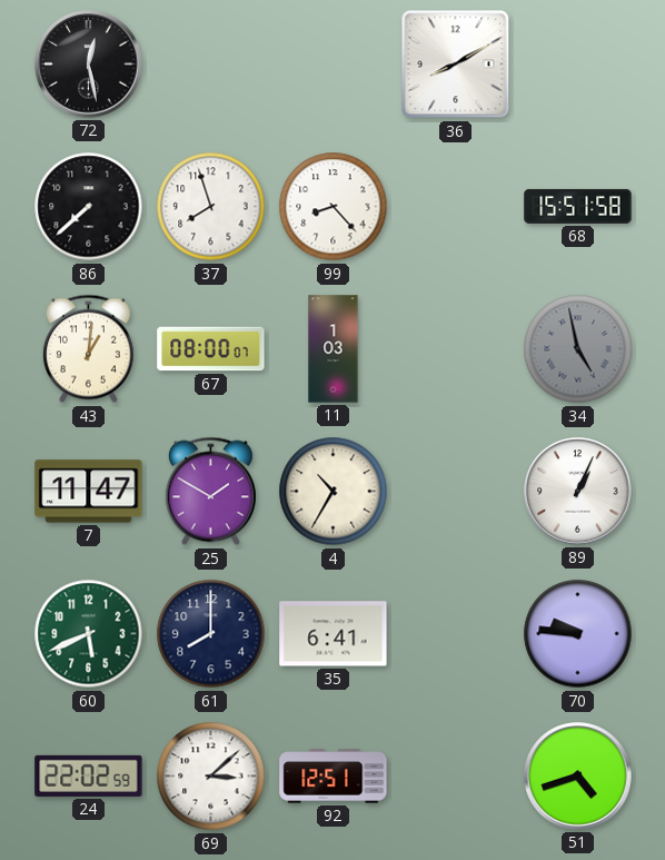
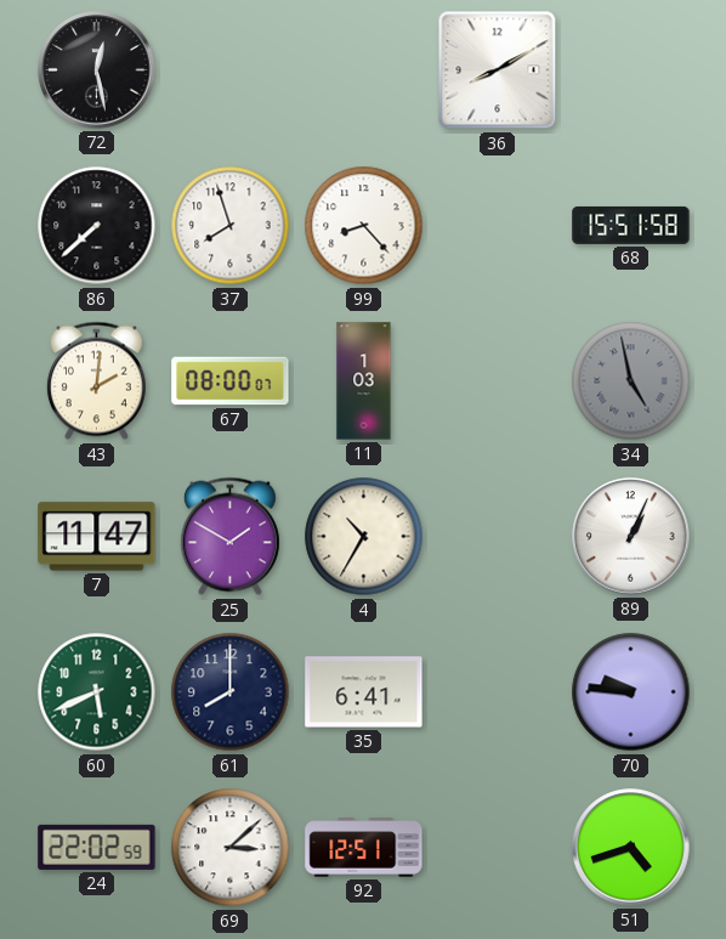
43: 1:01 -> 2:01 (96, 381)
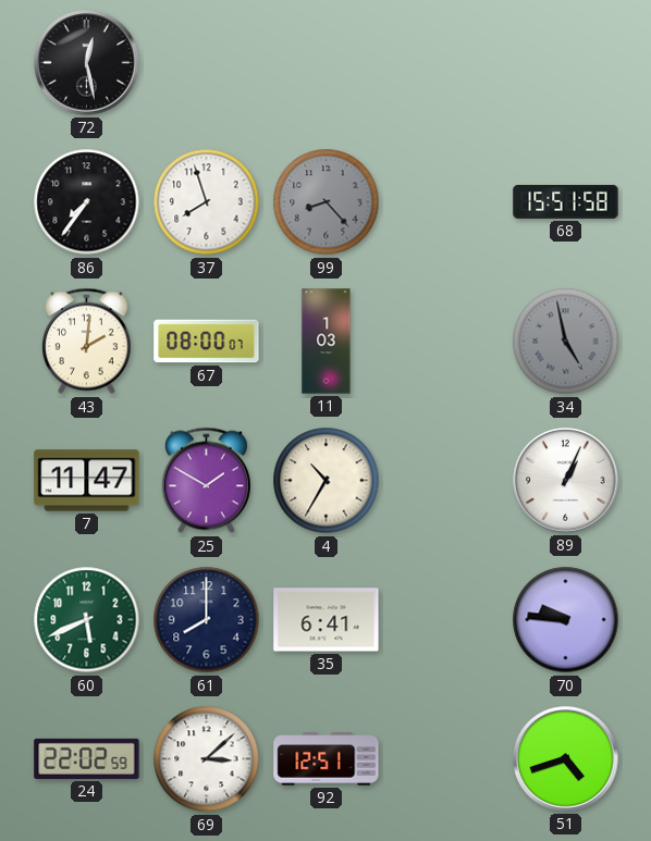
36: 8:10 -> none (498, 70)
86: 7:38 -> 7:36 (87, 202)
99 dial: white -> grey (327, 202)
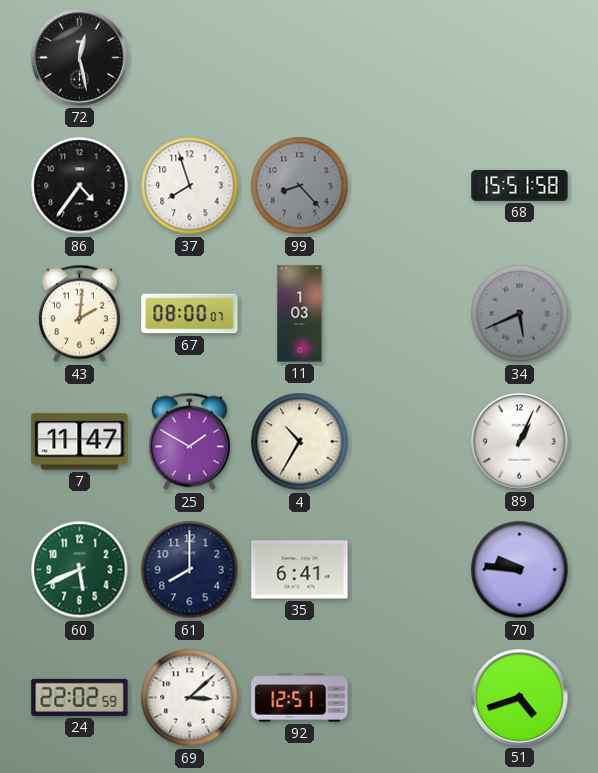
86: 7:36 -> 4:36 (80, 186)
34: 4:58 -> 5:41 (520, 314)
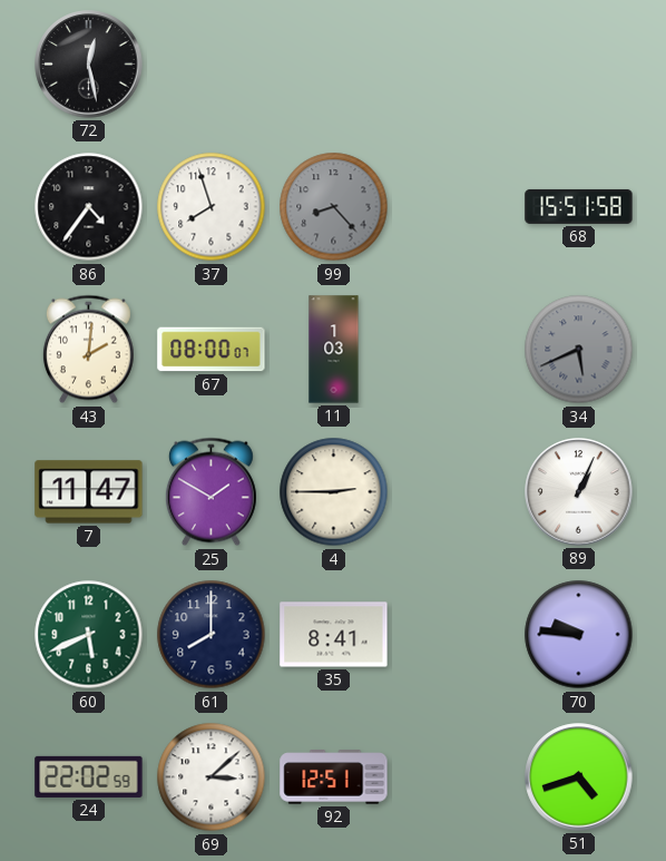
4: 10:35 -> 2:45 (334, 492)
35: 6:41 -> 8:41 (334, 635)
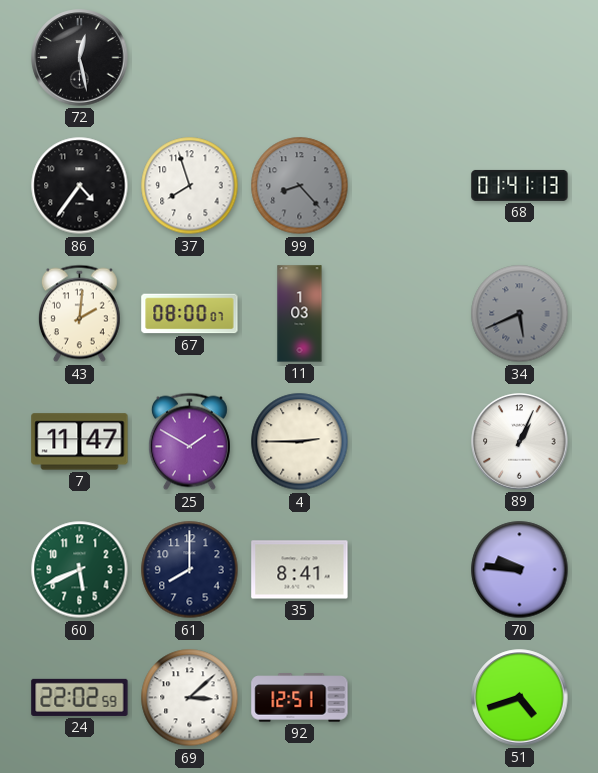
68: 15:51 -> 01:41 (520, 185)
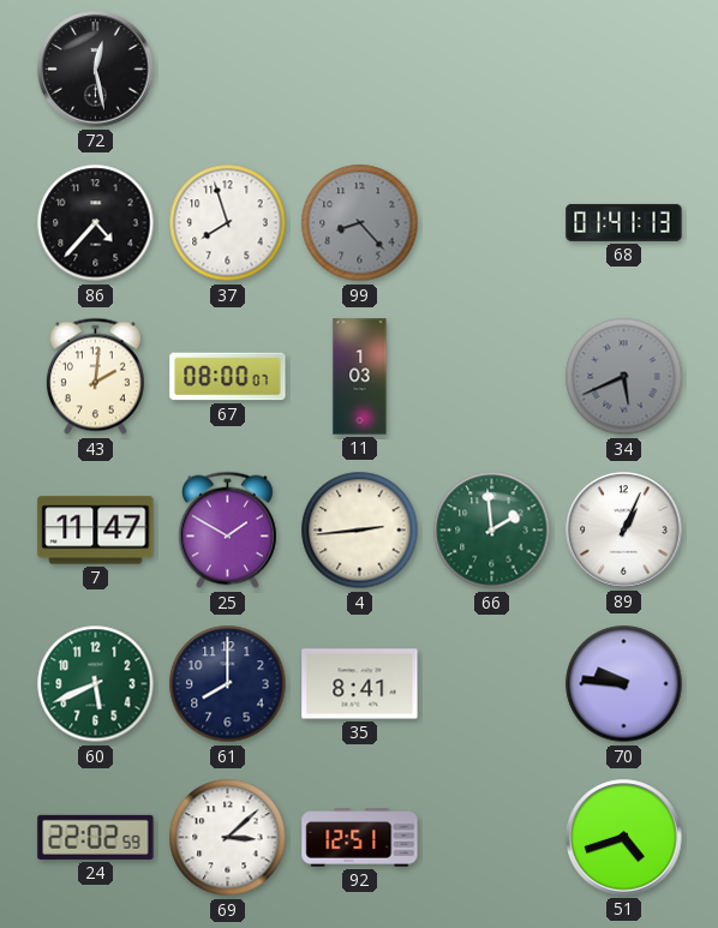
86: 4:36 -> 4:37 (96, 223)
4: 2:45 -> 2:44 (360, 531)
66: none -> 1:59 (492, 531)
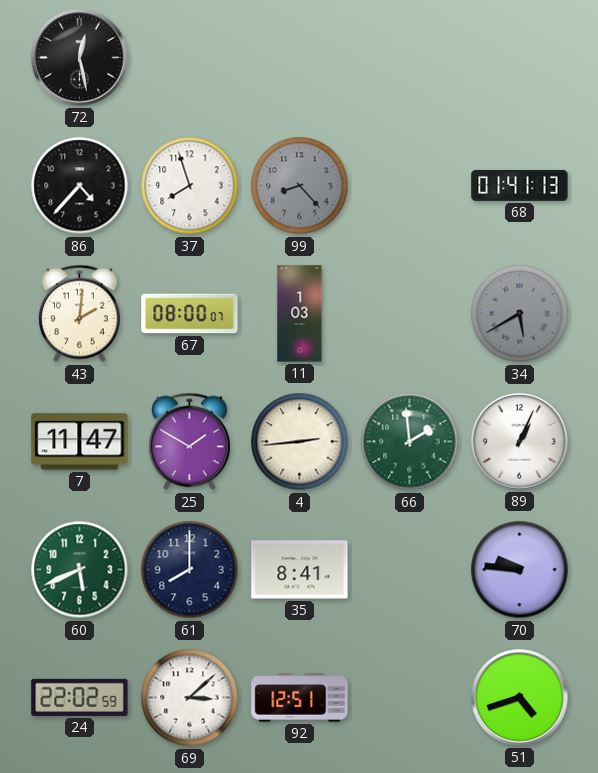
34: 5:41 -> 5:40 (520, 314)
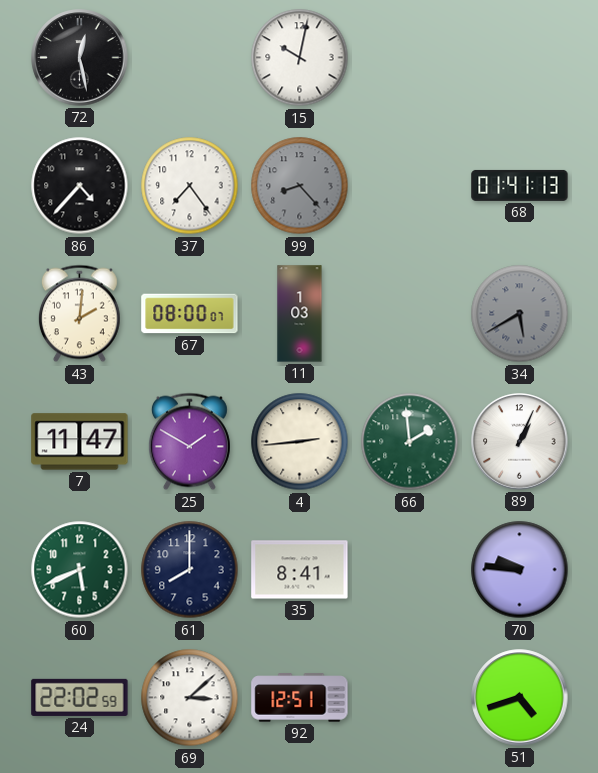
15: none -> 10:02 (300, 58)
37: 7:57 -> 7:24 (190, 186)
